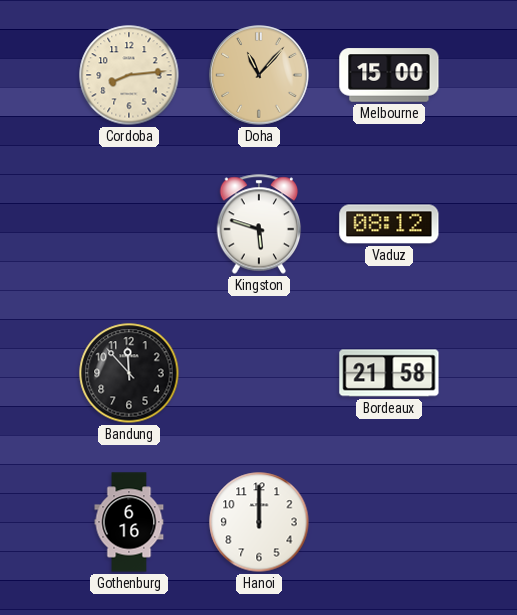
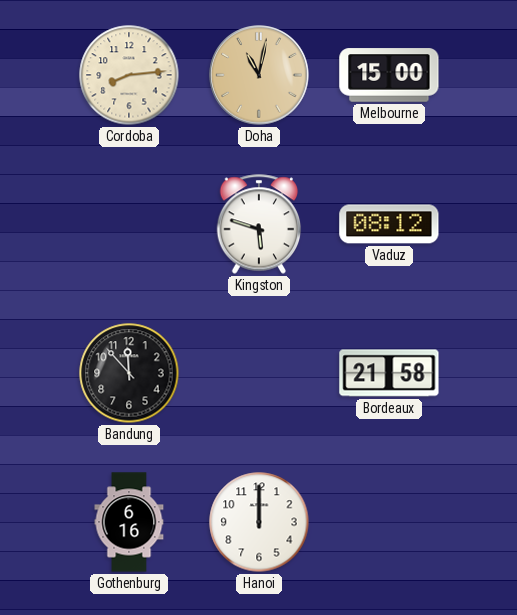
Doha: 11:07 -> 11:02 (259, 75)
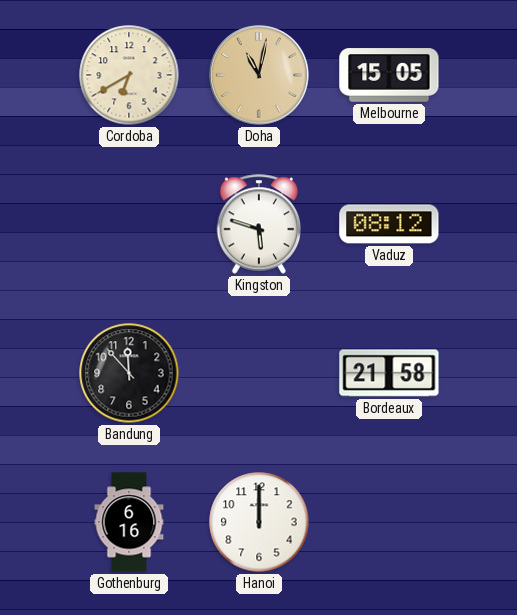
Cordoba: 8:14 -> 6:40 (129, 75)
Melbourne: 15:00 -> 15:05 (389, 75)
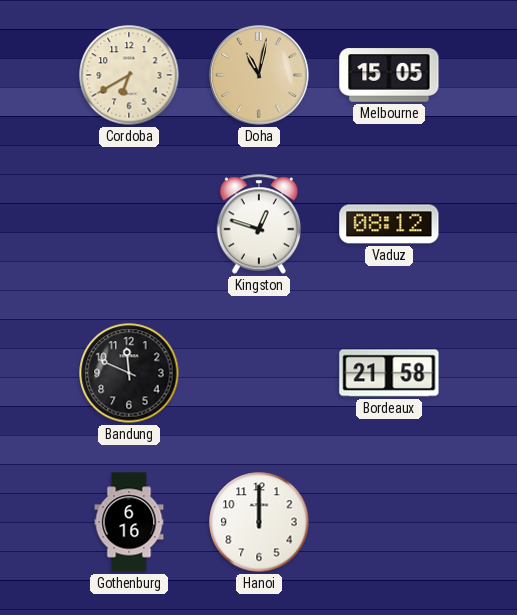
Kingston: 5:48 -> 12:48 (259, 224)
Bandung: 11:53 -> 11:49 (129, 373)
